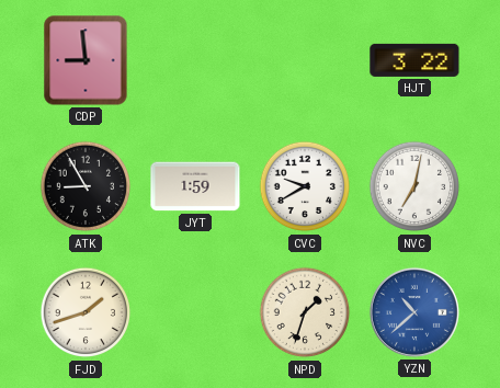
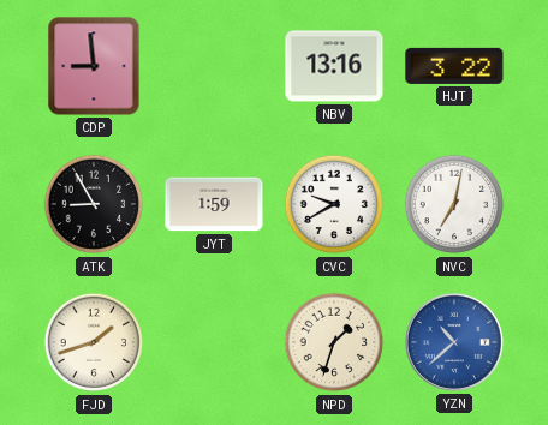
NBV: none -> 13:16 (334, 66)
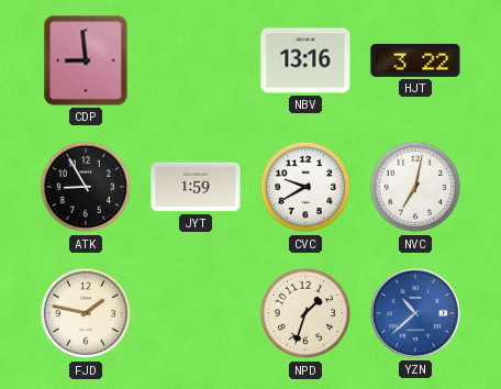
FJD: 1:42 -> 1:47 (86, 313)
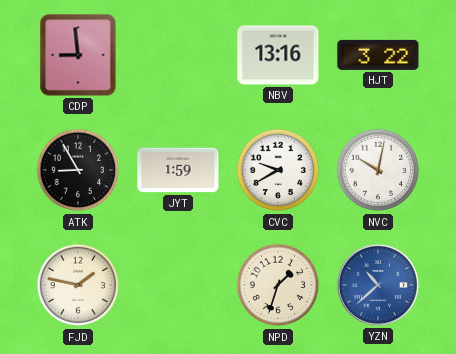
NVC: 7:02 -> 10:02 (378, 170)
